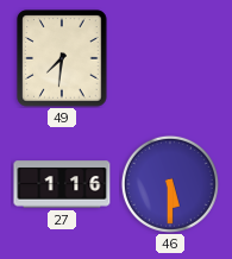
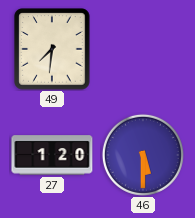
27: 1:16 -> 1:20 (52, 155)
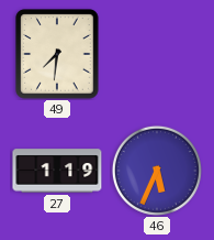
27: 1:20 -> 1:19 (57, 171)
46: 5:30 -> 5:34 (157, 171)
